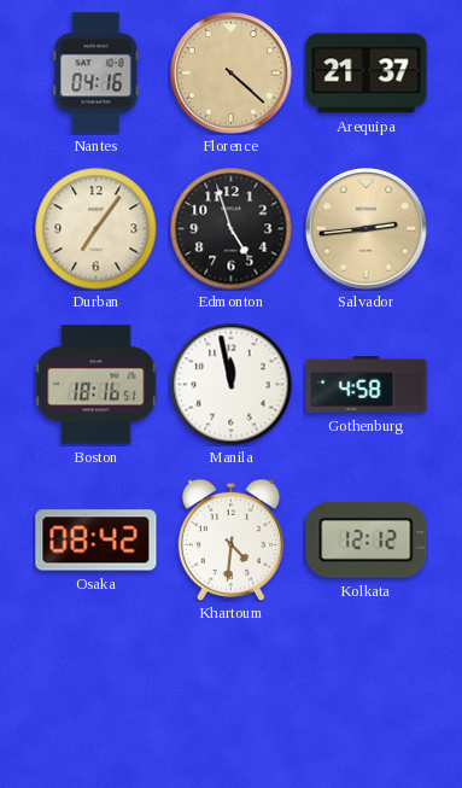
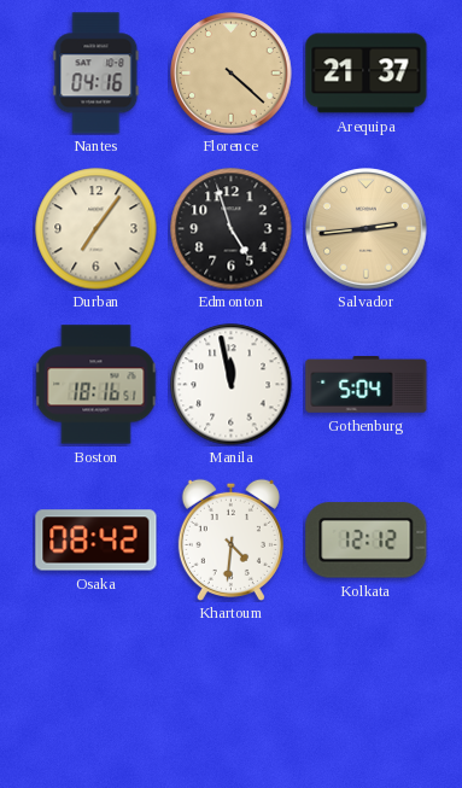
Gothenburg: 4:58 -> 5:04 (367, 384)
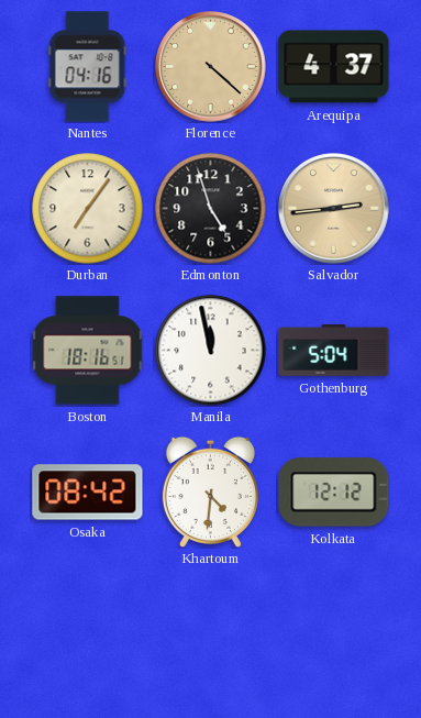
Arequipa: 21:37 -> 4:37 (334, 67)
